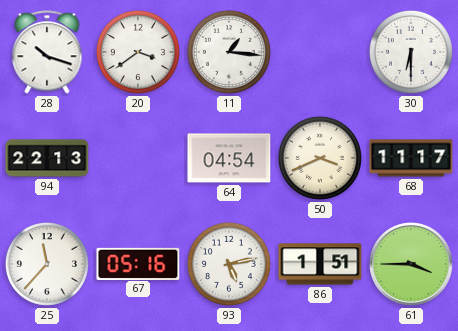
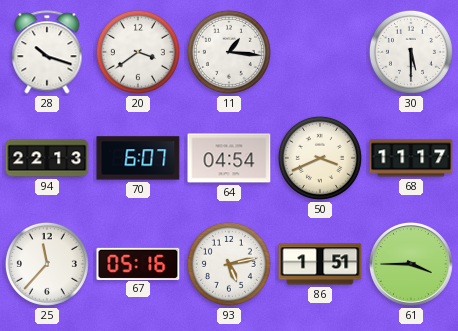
30: 6:30 -> 5:30 (411, 52)
70: none -> 6:07 (138, 158)
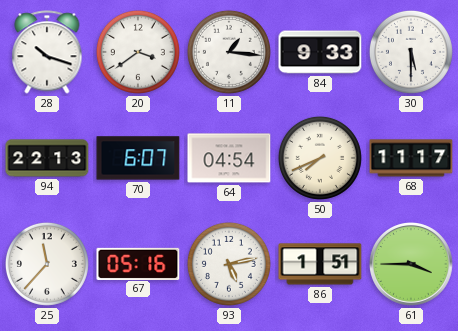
84: none -> 9:33 (320, 52)
50: 3:41 -> 7:41 (320, 158)
